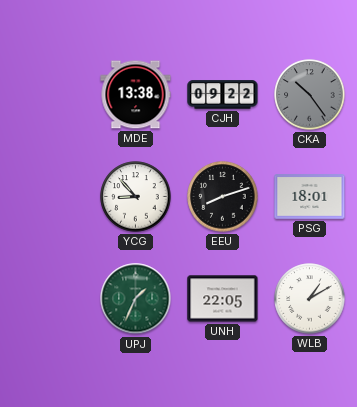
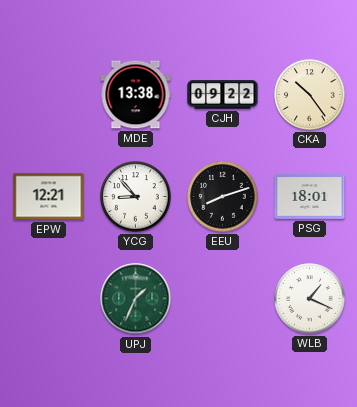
CKA dial: grey -> cream (310, 95)
EPW: none -> 12:21 (49, 197)
UNH: 22:05 -> none (223, 299)
WLB: 1:10 -> 1:19 (310, 299)
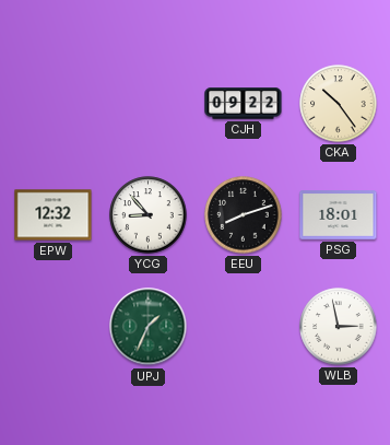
MDE: 13:38 -> none (136, 95)
EPW: 12:21 -> 12:32 (54, 215)
WLB: 1:19 -> 2:58 (339, 327)
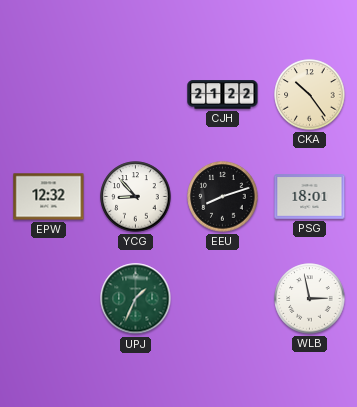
CJH: 09:22 -> 21:22 (223, 95)
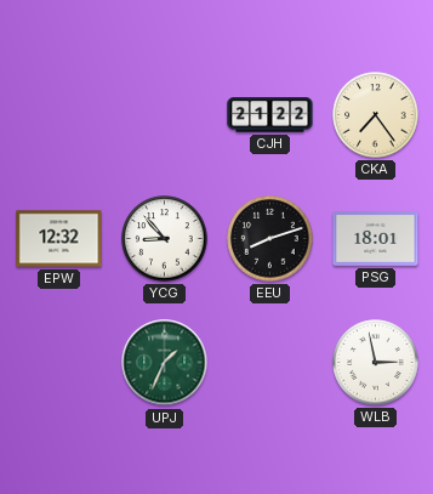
CKA: 10:24 -> 7:24 (376, 115)
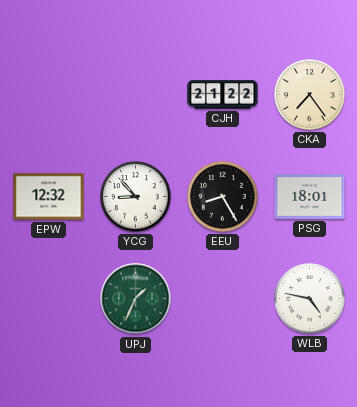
EEU: 8:12 -> 8:25 (223, 197)
WLB: 2:58 -> 4:47 (310, 299)
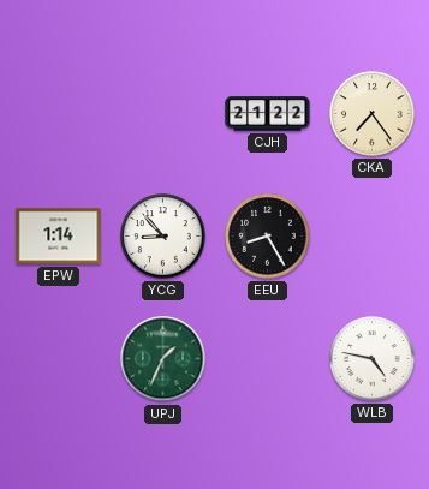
EPW: 12:32 -> 1:14 (59, 237)
PSG: 18:01 -> none (310, 197)
